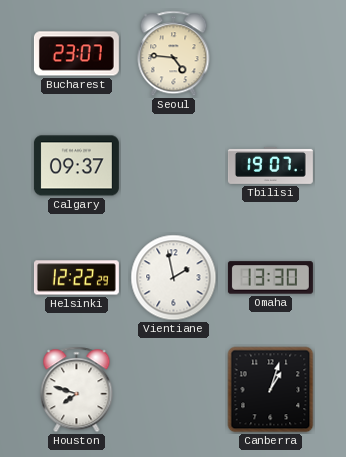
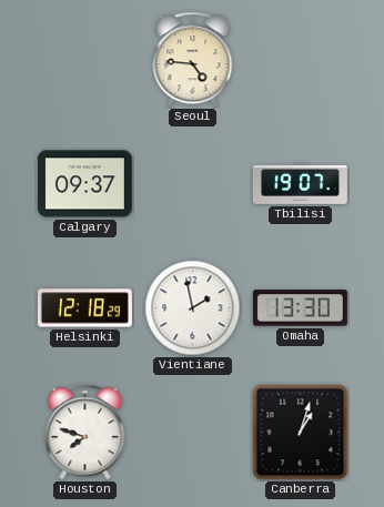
Bucharest: 23:07 -> none (76, 54)
Helsinki: 12:22 -> 12:18 (84, 308)
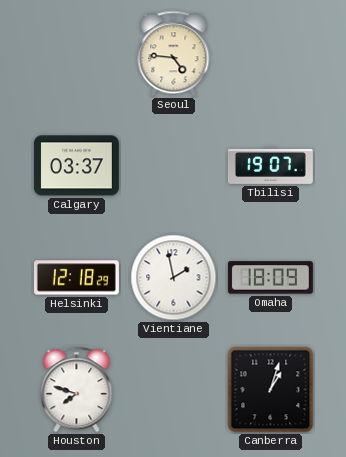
Calgary: 09:37 -> 03:37 (76, 166)
Omaha: 13:30 -> 18:09 (270, 278)
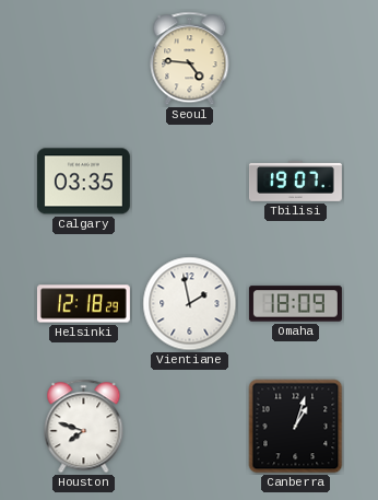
Calgary: 03:37 -> 03:35 (83, 182)
